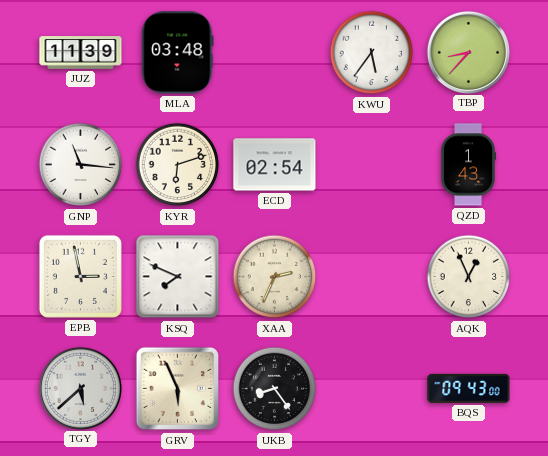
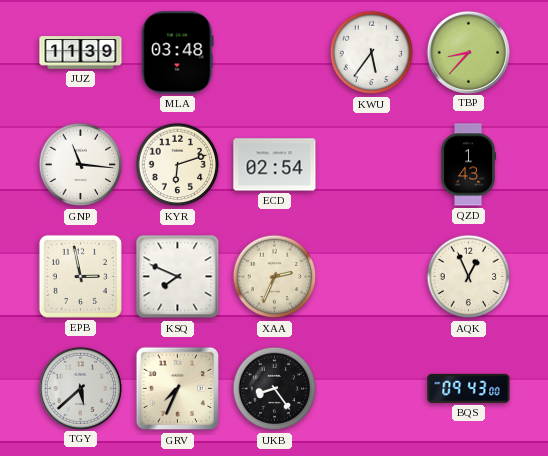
GRV: 5:56 -> 7:34 (178, 389)
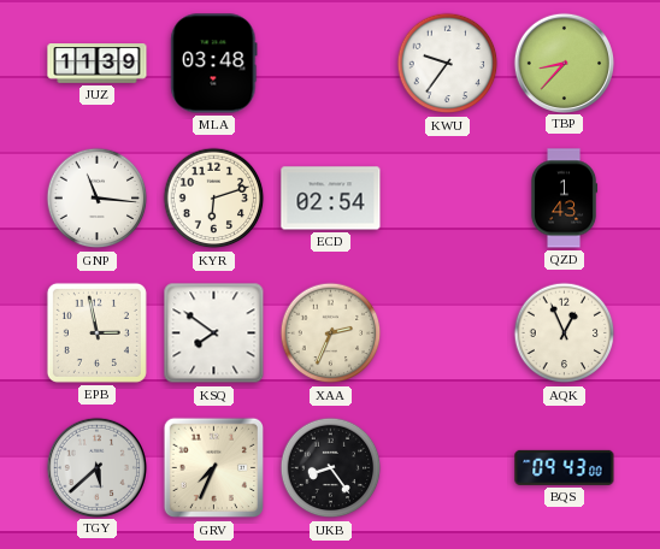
KWU: 5:36 -> 9:36 (448, 64)
KSQ: 7:49 -> 7:51 (214, 333)
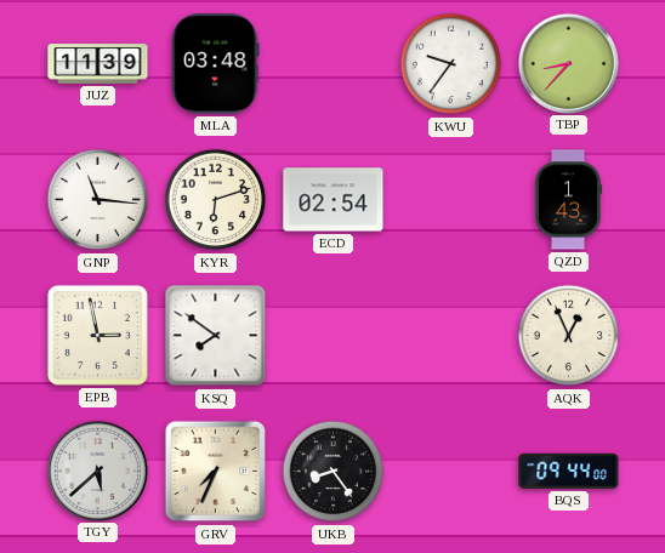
XAA: 2:34 -> none (331, 333)
BQS: 09:43 -> 09:44 (569, 471)
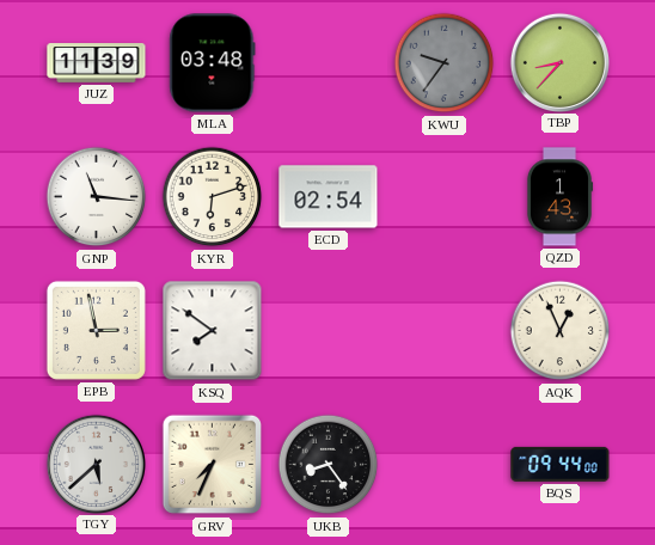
KWU dial: white -> grey (445, 63)
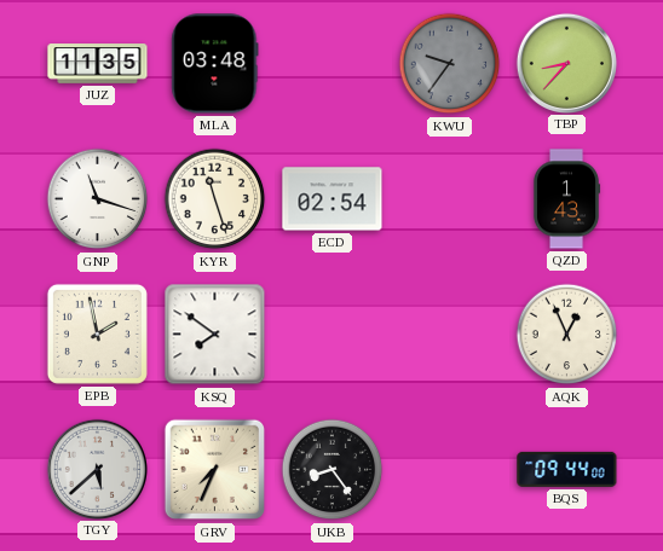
JUZ: 11:39 -> 11:35 (98, 64)
GNP: 11:16 -> 11:18 (98, 199)
KYR: 6:12 -> 11:27 (215, 199)
EPB: 2:58 -> 1:58 (97, 333)
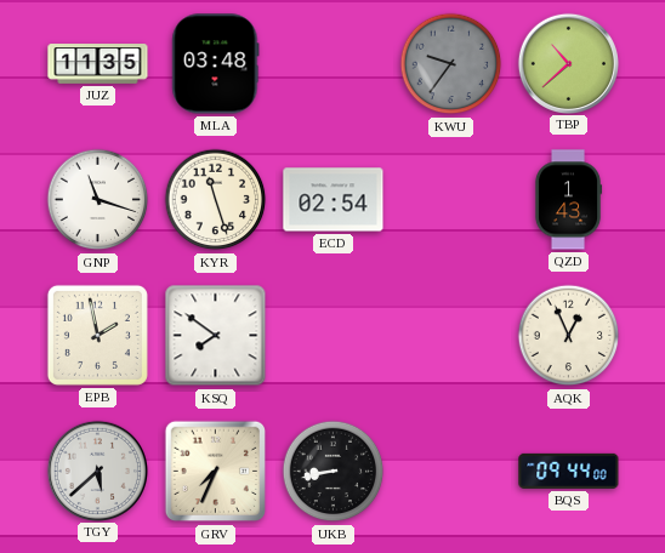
TBP: 8:37 -> 10:38 (568, 63)
UKB: 8:24 -> 8:43 (334, 472)
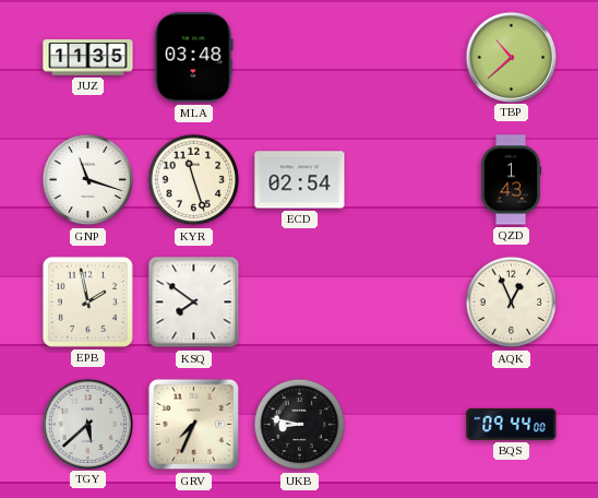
KWU: 9:36 -> none (451, 64)
UKB: 8:43 -> 8:47 (300, 425)
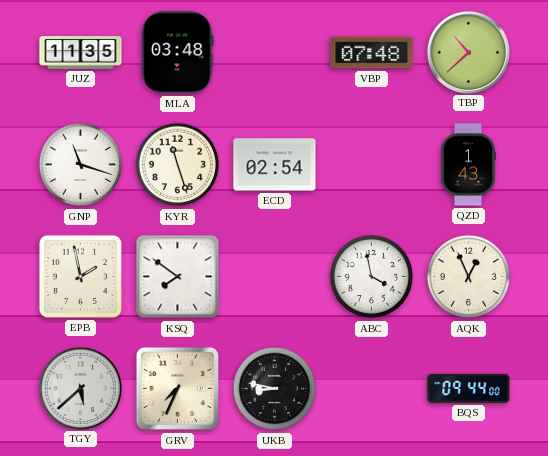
VBP: none -> 07:48 (372, 53)
ABC: none -> 3:58 (372, 277)
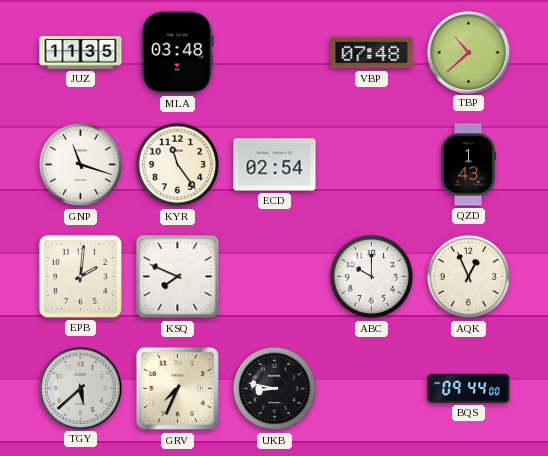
KYR: 11:27 -> 11:24 (178, 165)
EPB: 1:58 -> 2:01 (80, 276)
KSQ: 7:51 -> 7:49 (178, 277)
ABC: 3:58 -> 10:00 (372, 277)
